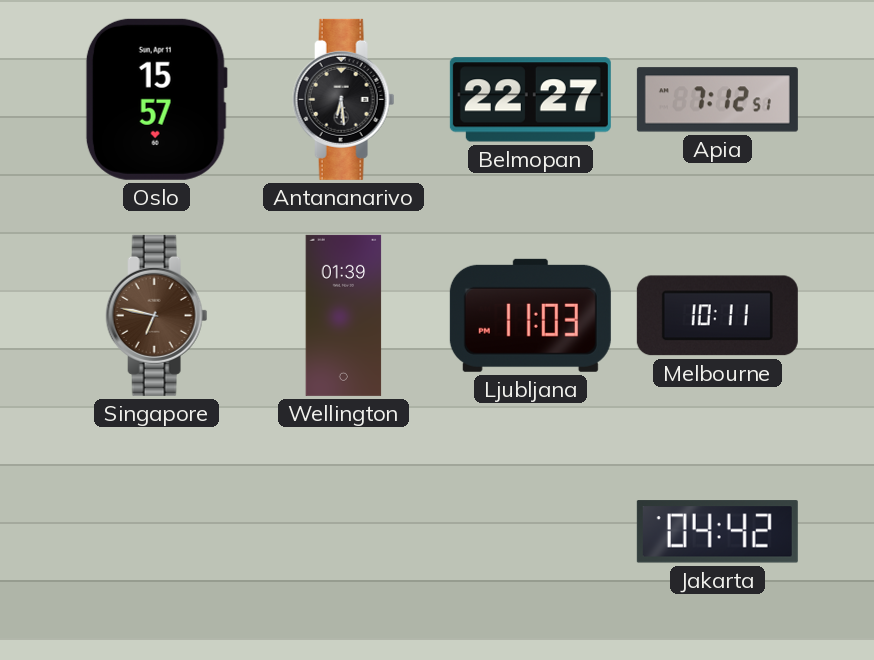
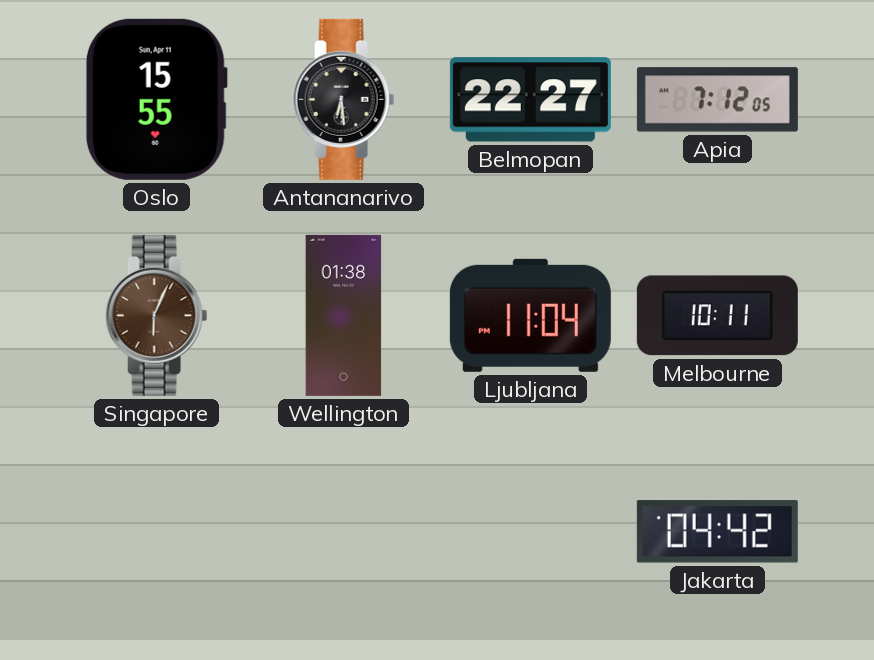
Oslo: 15:57 -> 15:55 (156, 99)
Apia: 7:12:51 -> 7:12:05 (717, 100)
Singapore: 6:47 -> 6:04 (157, 315)
Wellington: 01:39 -> 01:38 (344, 315)
Ljubljana: 11:03 -> 11:04 (530, 315)
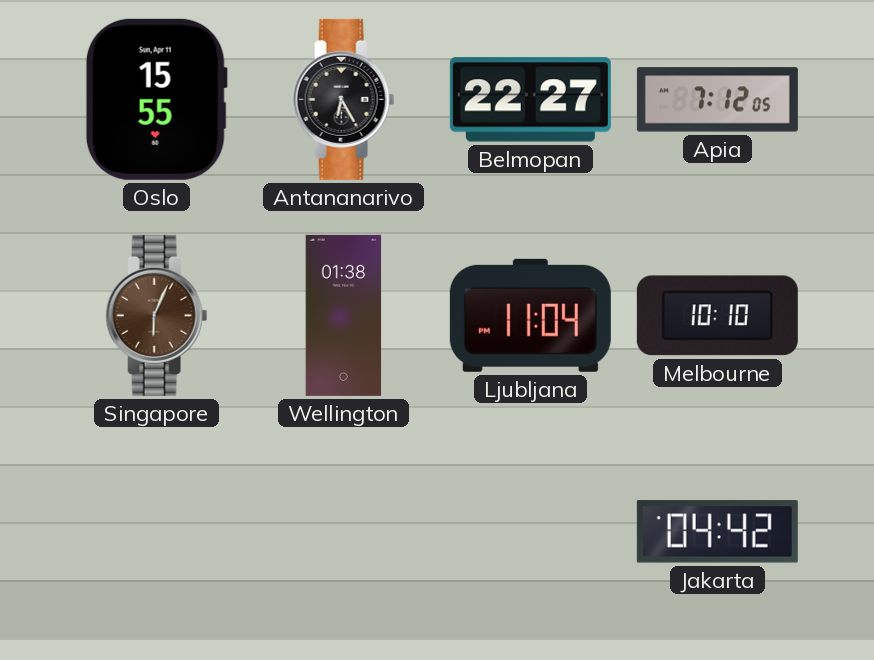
Antananarivo: 6:29 -> 6:25 (344, 99)
Melbourne: 10:11 -> 10:10 (717, 316)
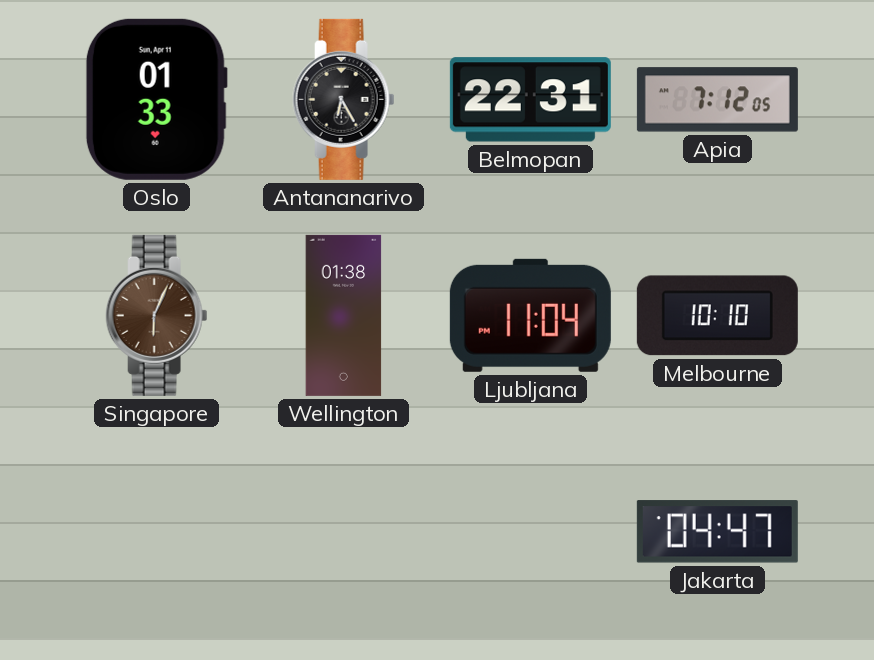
Oslo: 15:55 -> 01:33 (156, 99)
Belmopan: 22:27 -> 22:31 (530, 100)
Jakarta: 04:42 -> 04:47 (717, 532)
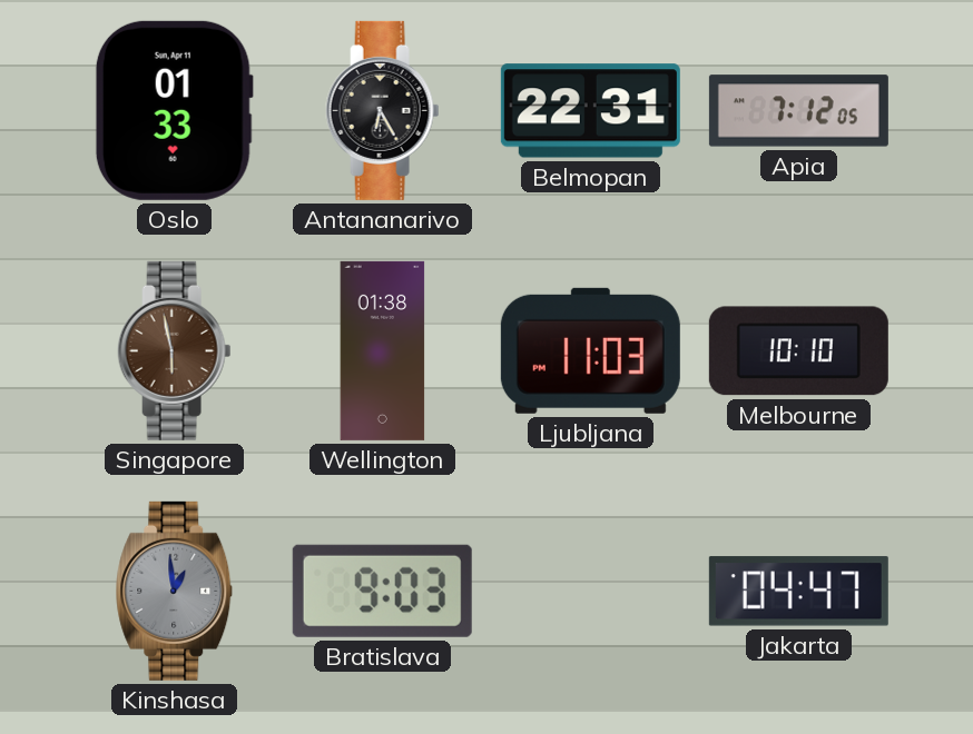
Singapore: 6:04 -> 5:58 (175, 350)
Ljubljana: 11:04 -> 11:03 (590, 350)
Kinshasa: none -> 12:59 (175, 591)
Bratislava: none -> 9:03 (382, 591)
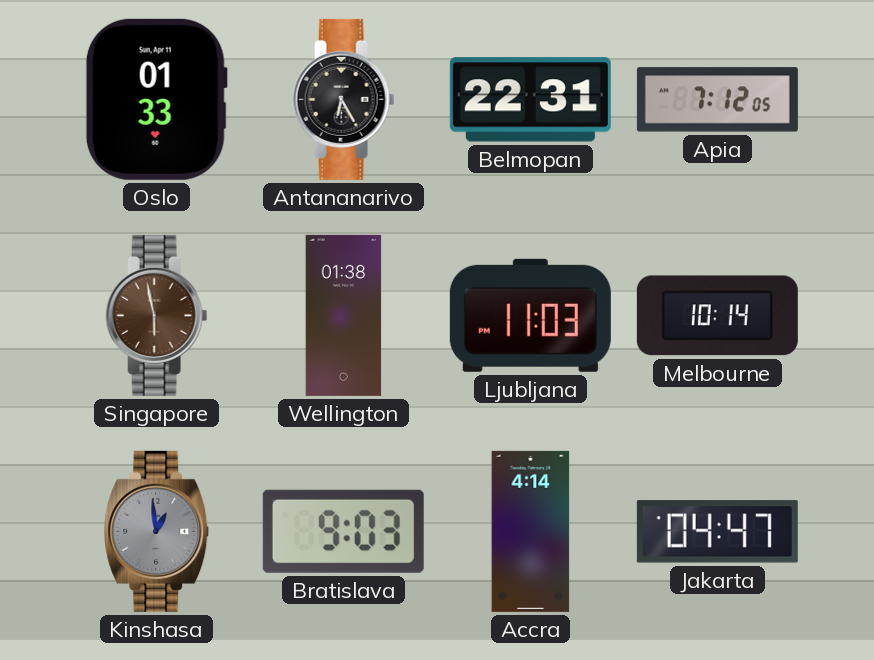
Melbourne: 10:10 -> 10:14 (717, 316)
Accra: none -> 4:14 (531, 531)
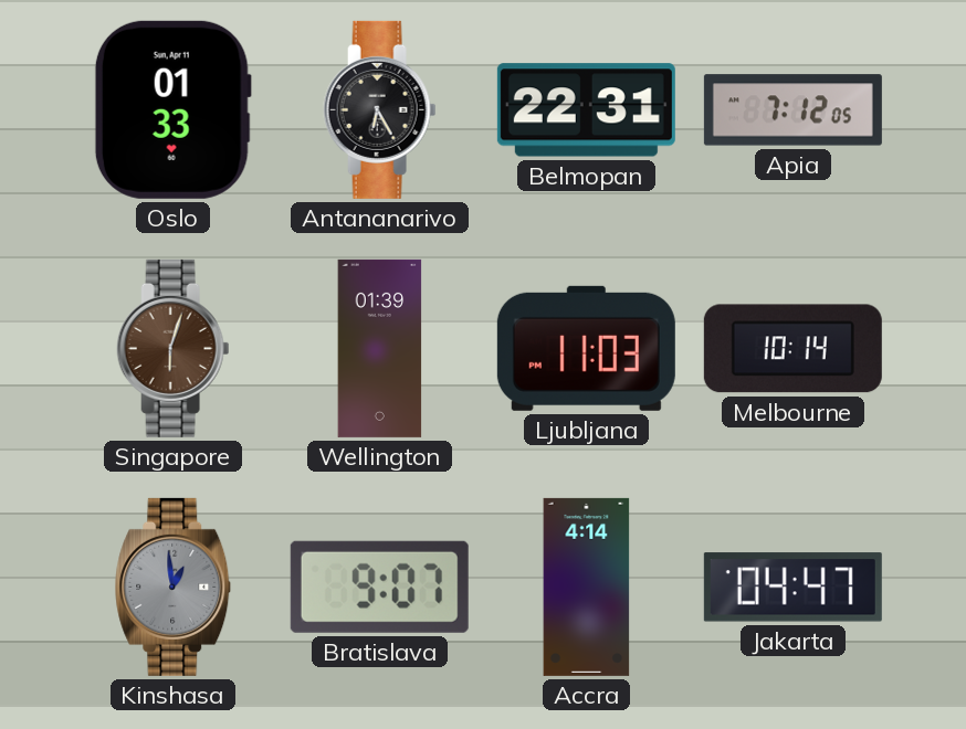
Singapore: 5:58 -> 6:03 (174, 348)
Wellington: 01:38 -> 01:39 (380, 348)
Bratislava: 9:03 -> 9:07 (379, 587)
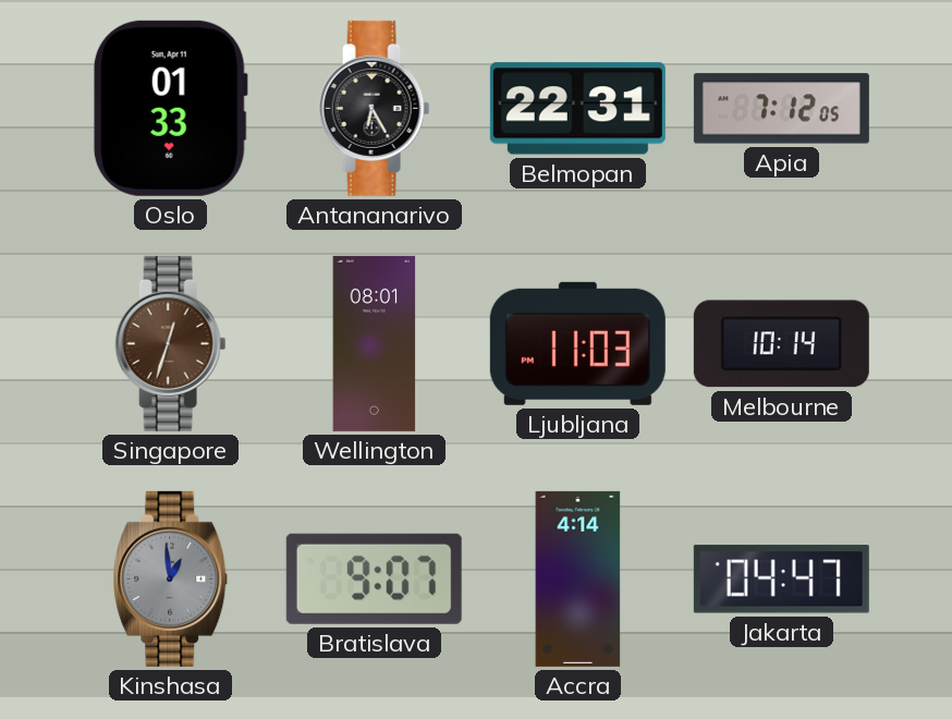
Singapore: 6:03 -> 12:33 (171, 343)
Wellington: 01:39 -> 08:01 (375, 343)
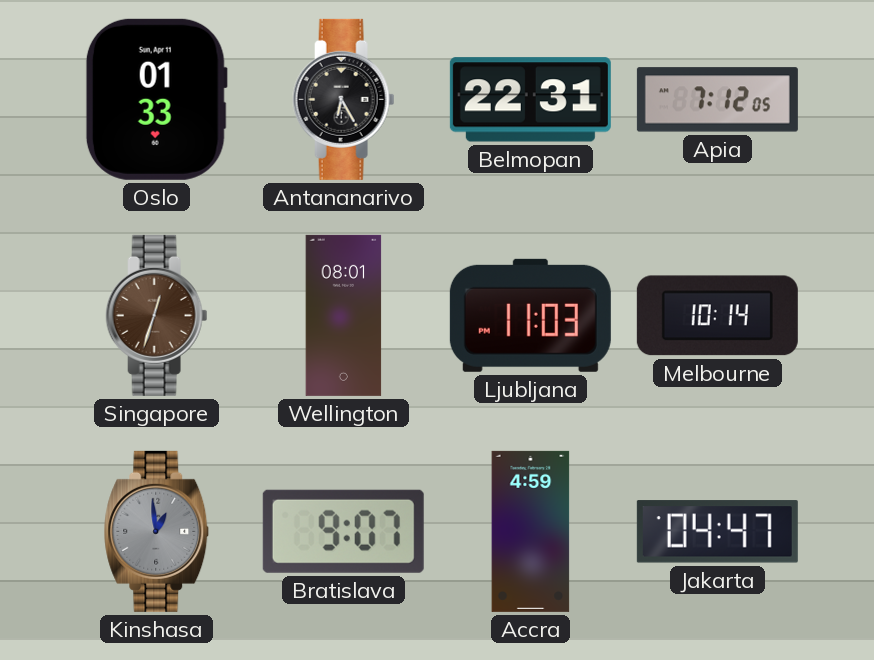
Accra: 4:14 -> 4:59 (531, 531)
